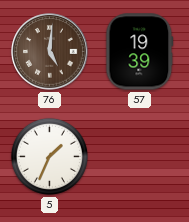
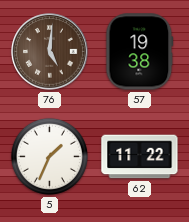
57: 19:39 -> 19:38 (140, 52)
62: none -> 11:22 (140, 157)
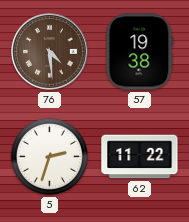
76: 5:01 -> 4:29 (50, 52)
5: 1:34 -> 2:33 (49, 156)
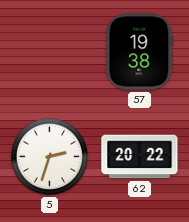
76: 4:29 -> none (50, 52)
62: 11:22 -> 20:22 (140, 157)
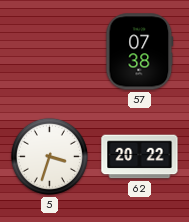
57: 19:38 -> 07:38 (140, 52)
5: 2:33 -> 3:33 (49, 156)
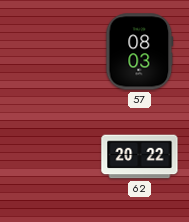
57: 07:38 -> 08:03 (140, 52)
5: 3:33 -> none (49, 156)
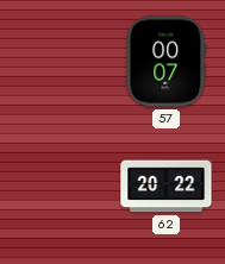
57: 08:03 -> 00:07 (167, 62)
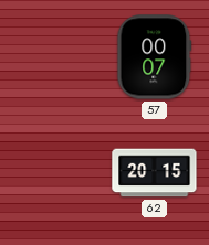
62: 20:22 -> 20:15 (155, 173)
